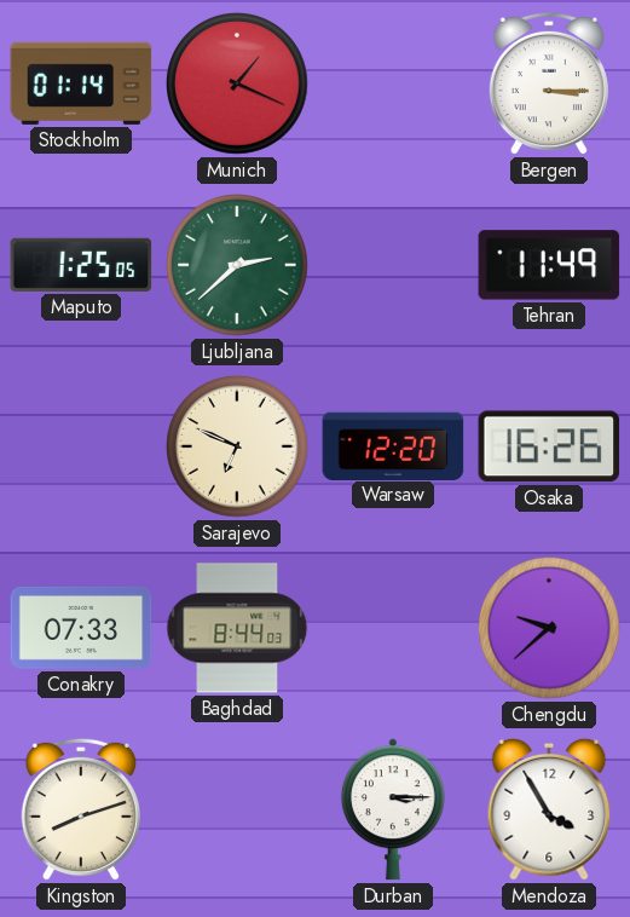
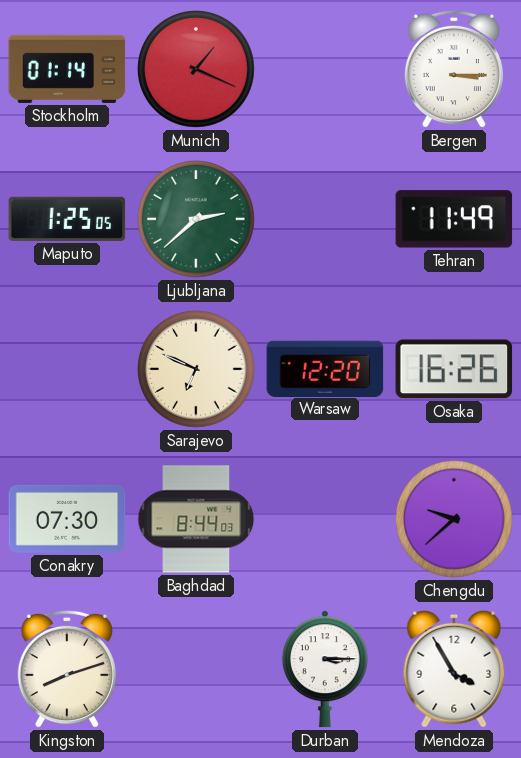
Conakry: 07:33 -> 07:30 (67, 519)
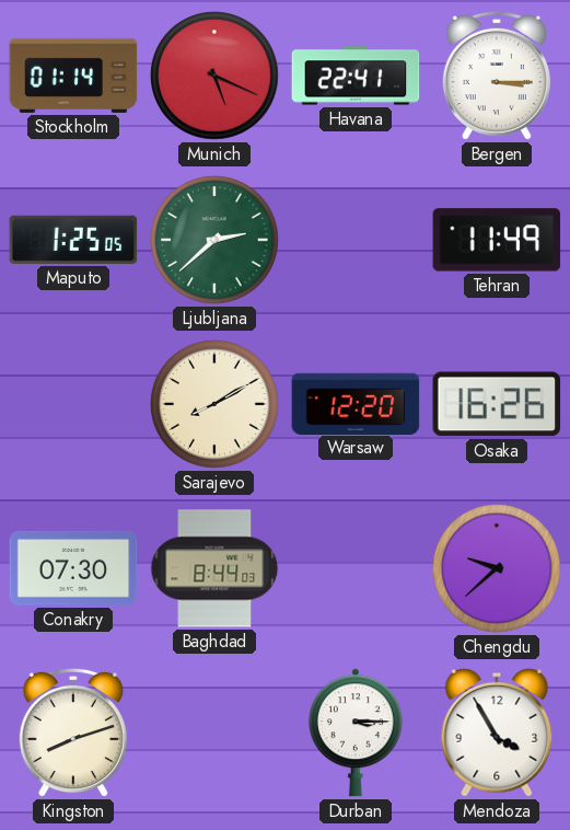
Munich: 1:19 -> 5:19 (216, 77)
Havana: none -> 22:41 (356, 76)
Sarajevo: 6:49 -> 8:10 (216, 405)
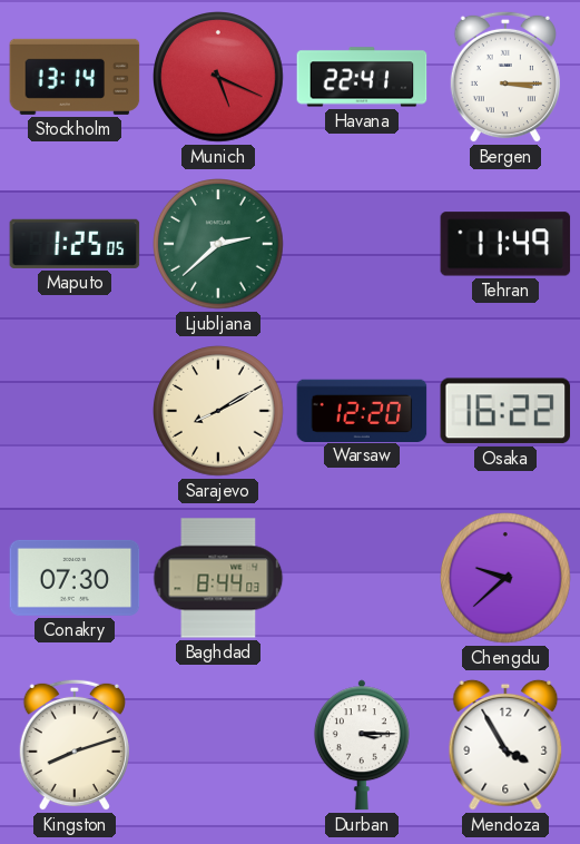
Stockholm: 01:14 -> 13:14 (75, 77)
Osaka: 16:26 -> 16:22 (505, 411)
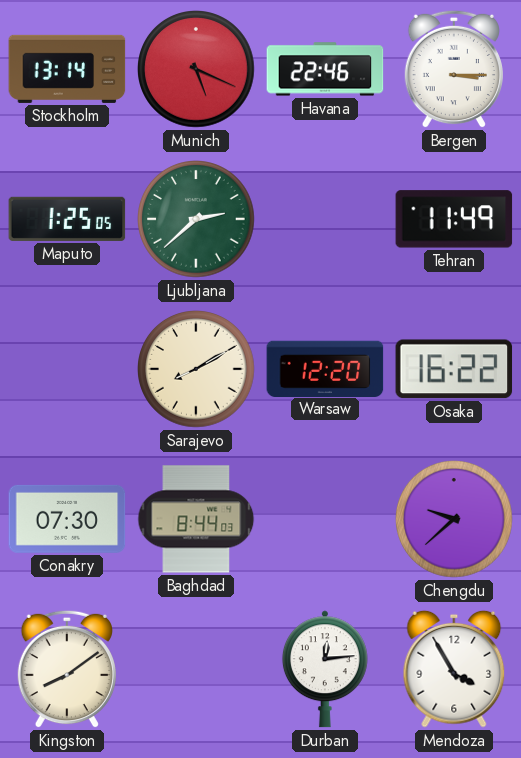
Havana: 22:41 -> 22:46 (325, 69)
Kingston: 8:12 -> 8:09 (67, 669)
Durban: 3:15 -> 12:14 (325, 669)
